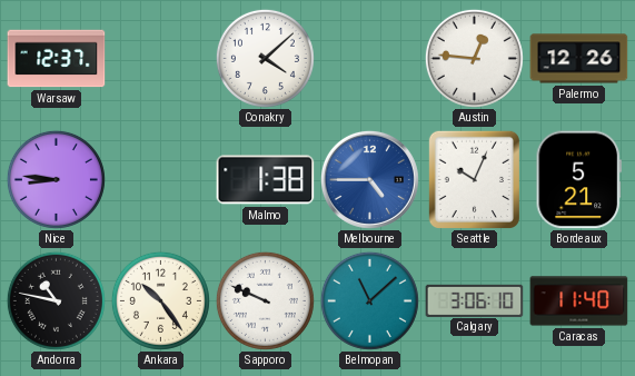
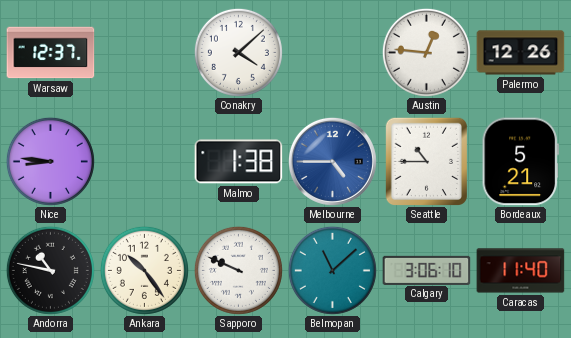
Seattle: 10:04 -> 10:45 (426, 161)
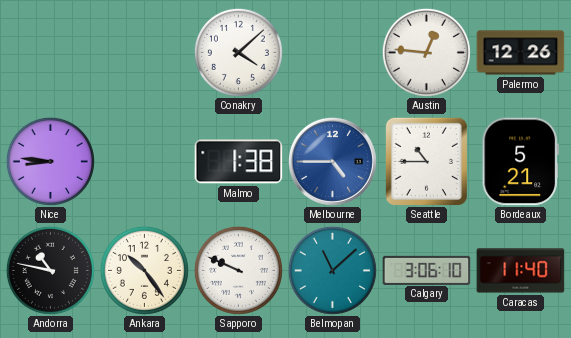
Warsaw: 12:37 -> none (51, 53)
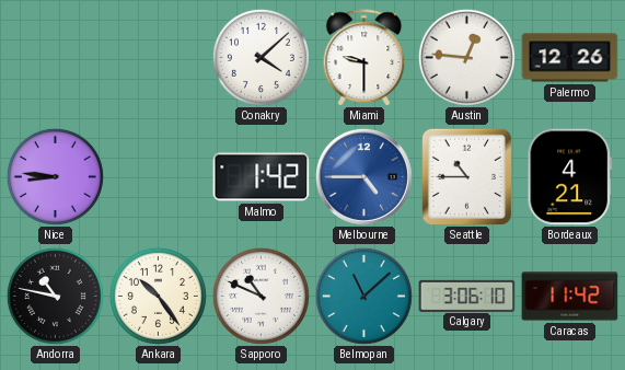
Miami: none -> 9:30 (364, 57)
Malmo: 1:38 -> 1:42 (262, 177)
Bordeaux: 5:21 -> 4:21 (569, 177)
Sapporo: 9:49 -> 10:49 (261, 296)
Caracas: 11:40 -> 11:42 (570, 297)
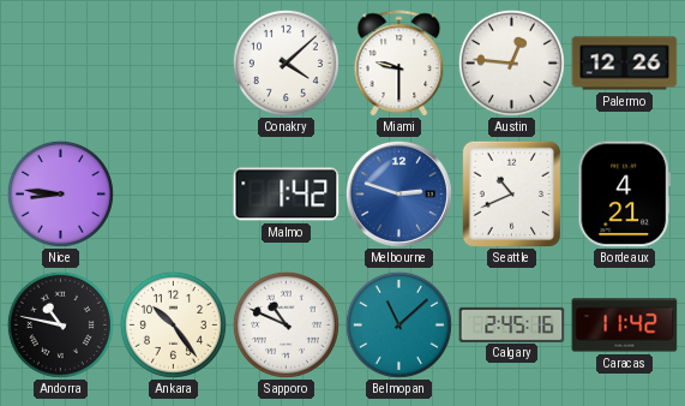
Melbourne: 4:45 -> 2:48 (398, 193)
Seattle: 10:45 -> 10:41 (511, 193)
Calgary: 3:06 -> 2:45 (512, 324)
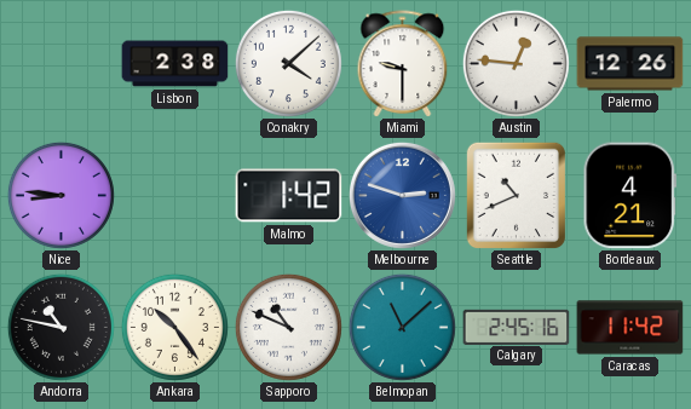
Lisbon: none -> 2:38 (175, 64)
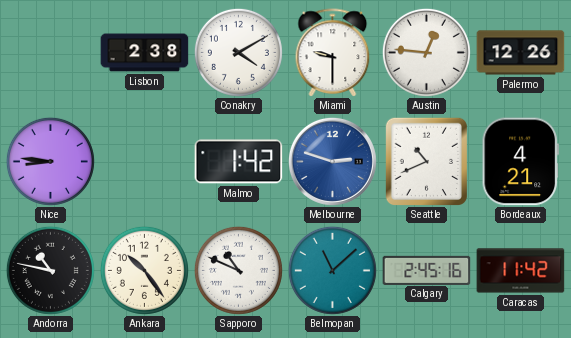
Conakry: 4:08 -> 4:10 (238, 52)
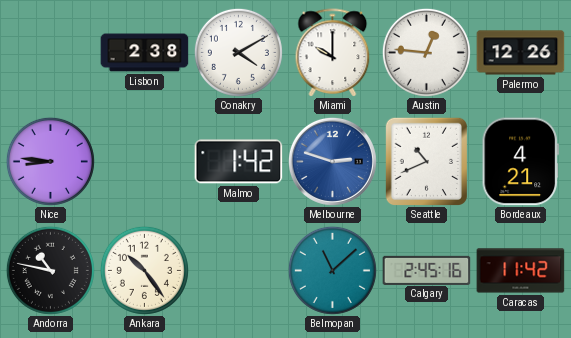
Miami: 9:30 -> 10:00 (333, 52)
Sapporo: 10:49 -> none (238, 270)
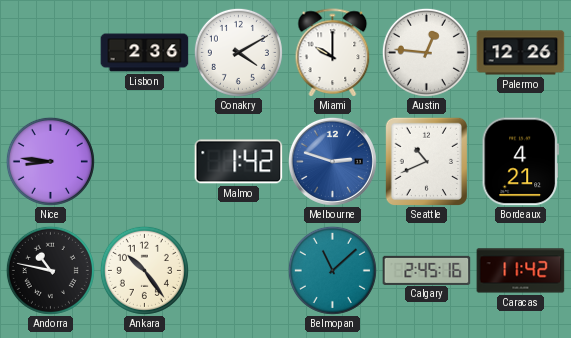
Lisbon: 2:38 -> 2:36 (145, 53)
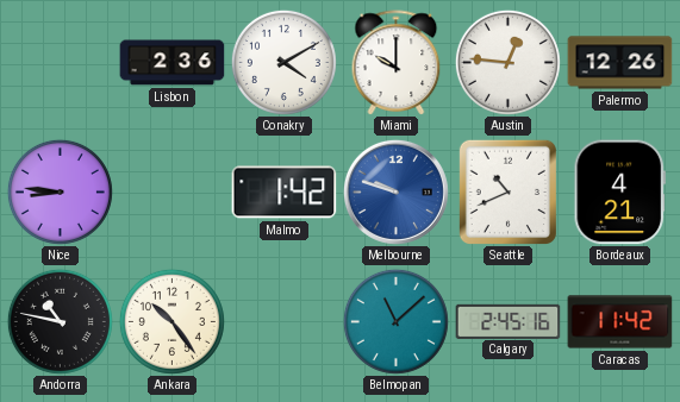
Melbourne: 2:48 -> 9:48 (395, 191)
